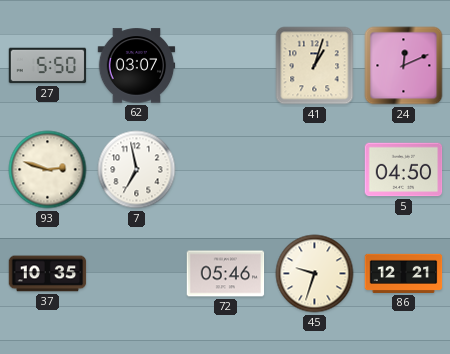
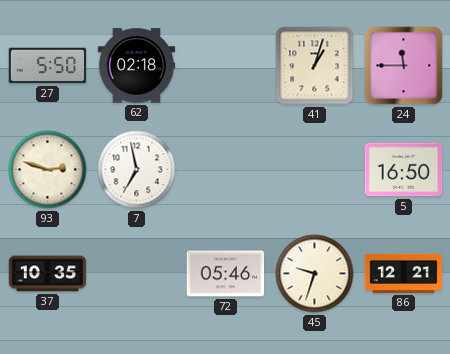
62: 03:07 -> 02:18 (137, 66)
24: 12:11 -> 11:45 (404, 66)
5: 04:50 -> 16:50 (404, 170)
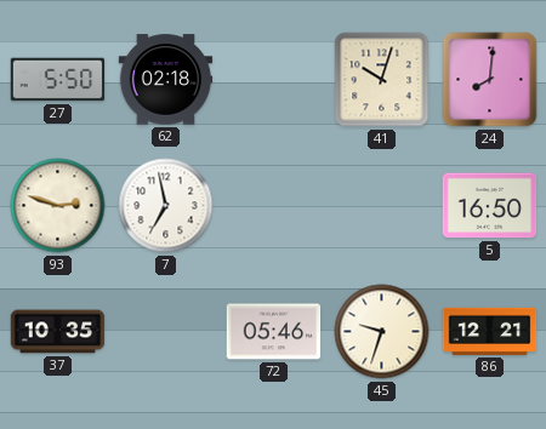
41: 1:03 -> 10:03 (382, 80)
24: 11:45 -> 8:01 (490, 80)
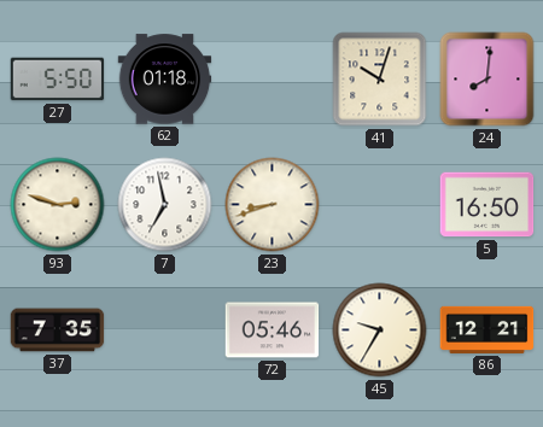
62: 02:18 -> 01:18 (165, 80)
23: none -> 8:42 (273, 205)
37: 10:35 -> 7:35 (58, 331)
45: 9:33 -> 9:35 (380, 331)
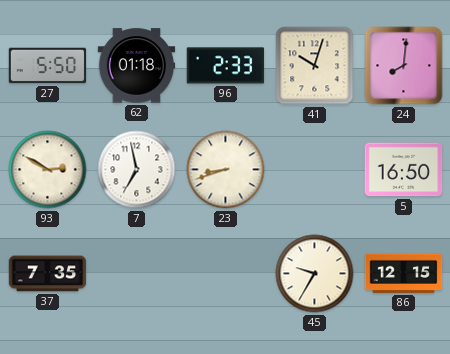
96: none -> 2:33 (226, 66)
93: 2:48 -> 2:50 (48, 170)
72: 05:46 -> none (273, 331)
86: 12:21 -> 12:15 (404, 273)
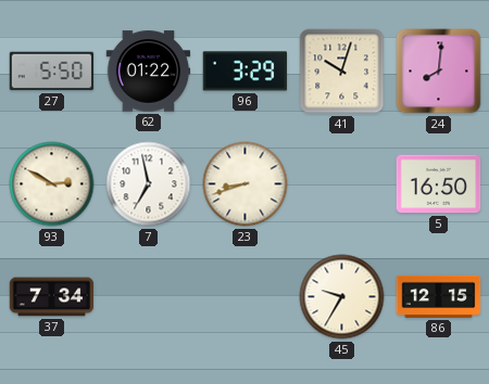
62: 01:18 -> 01:22 (149, 72)
96: 2:33 -> 3:29 (246, 72)
37: 7:35 -> 7:34 (52, 297)
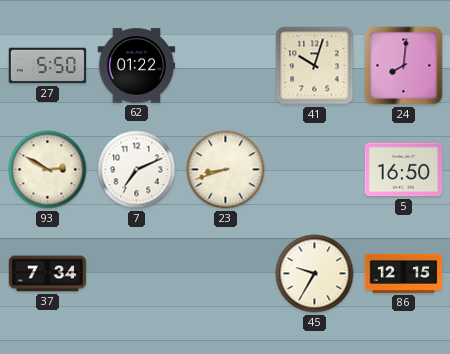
96: 3:29 -> none (246, 72)
7: 6:58 -> 7:11 (137, 170)
